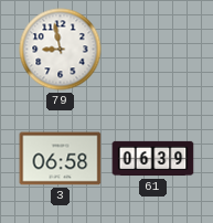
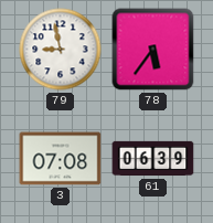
78: none -> 5:36 (153, 50)
3: 06:58 -> 07:08 (61, 159)
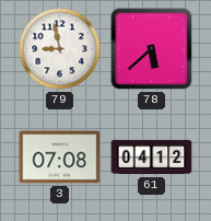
78: 5:36 -> 5:38 (152, 49)
61: 06:39 -> 04:12 (152, 158)
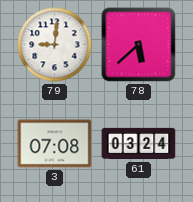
79: 8:58 -> 9:01 (55, 45)
61: 04:12 -> 03:24 (139, 144)
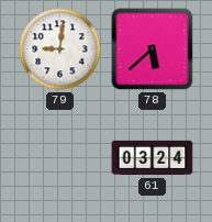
3: 07:08 -> none (55, 144)
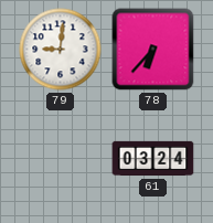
78: 5:38 -> 6:37 (153, 50)
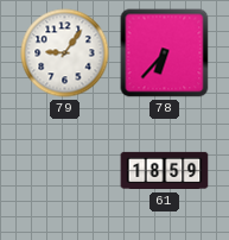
79: 9:01 -> 9:06 (65, 53)
61: 03:24 -> 18:59 (165, 171)
